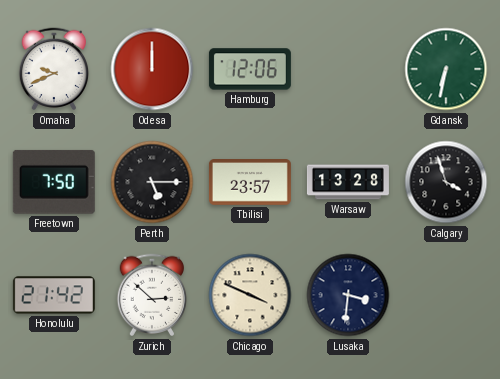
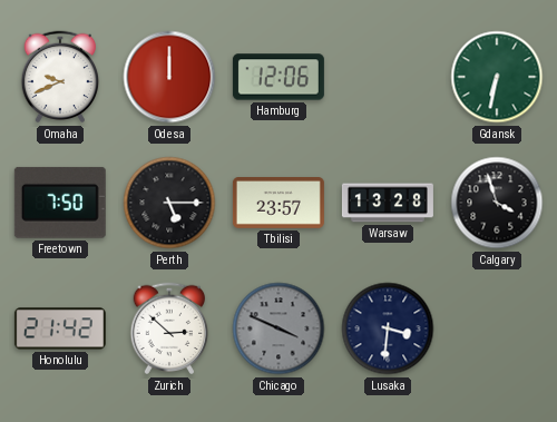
Chicago dial: cream -> grey (278, 328)
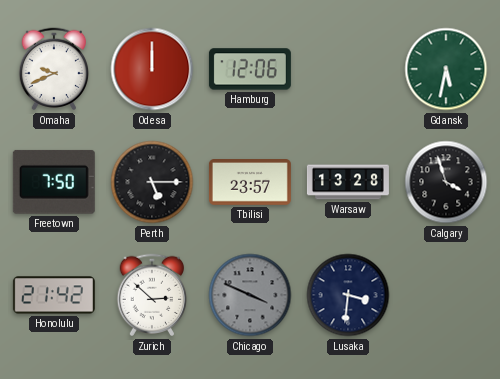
Gdansk: 6:32 -> 5:32 (446, 69)
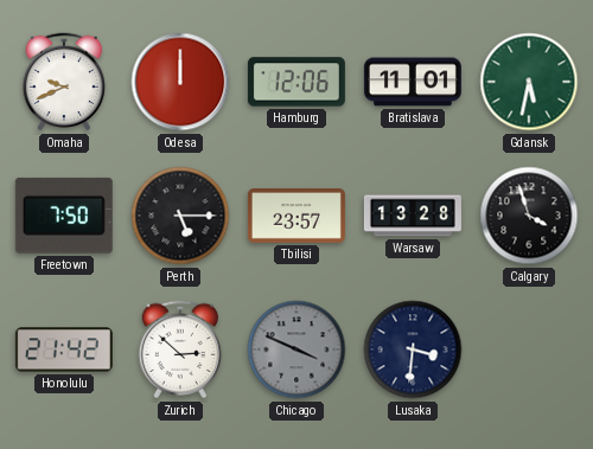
Bratislava: none -> 11:01 (413, 82)
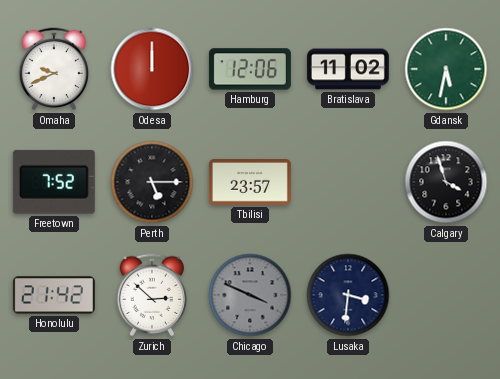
Bratislava: 11:01 -> 11:02 (348, 69)
Freetown: 7:50 -> 7:52 (54, 182)
Warsaw: 13:28 -> none (413, 216)
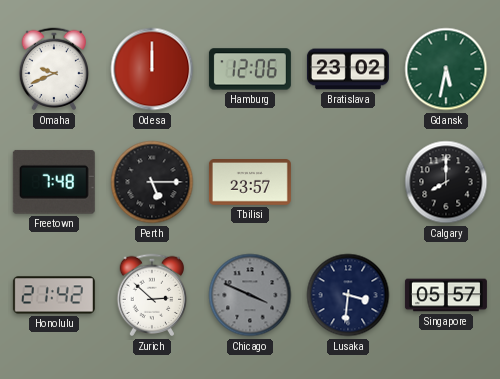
Bratislava: 11:02 -> 23:02 (348, 69)
Freetown: 7:52 -> 7:48 (54, 182)
Calgary: 3:57 -> 8:00 (446, 182)
Singapore: none -> 05:57 (446, 295)
